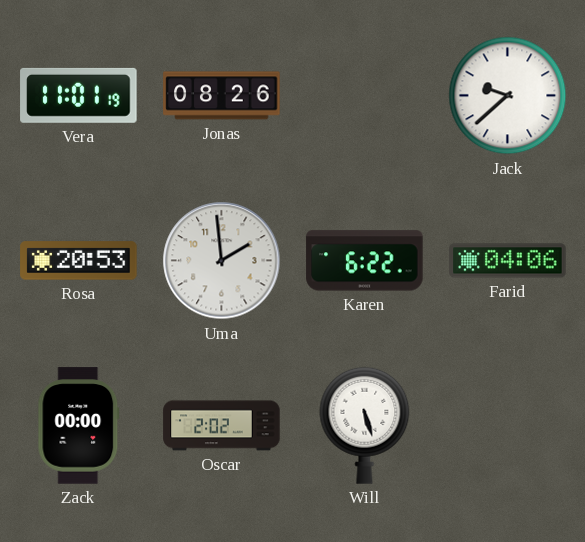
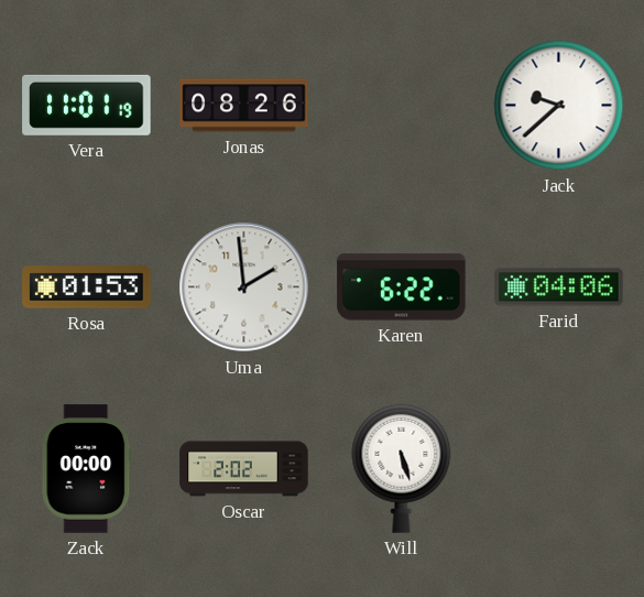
Rosa: 20:53 -> 01:53 (87, 287)
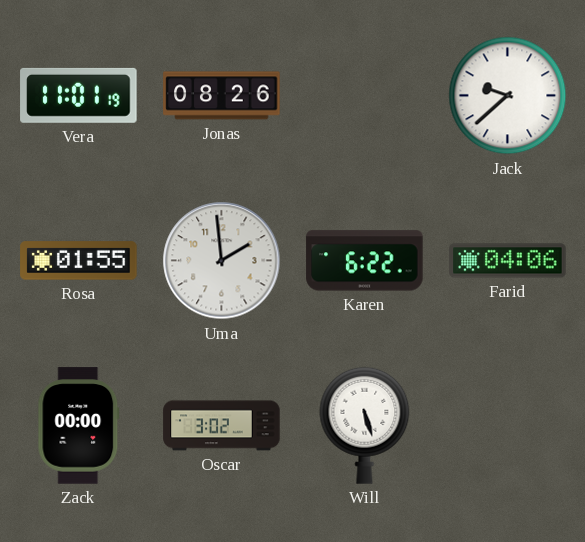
Rosa: 01:53 -> 01:55 (79, 261)
Oscar: 2:02 -> 3:02 (222, 426)
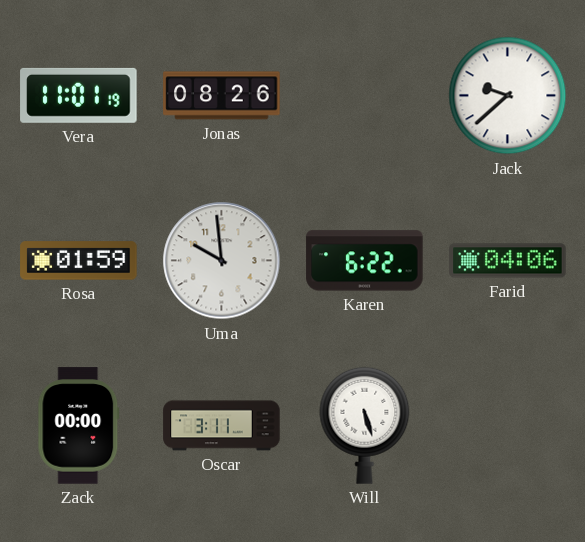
Rosa: 01:55 -> 01:59 (79, 261)
Uma: 1:59 -> 9:59 (222, 261)
Oscar: 3:02 -> 3:11 (222, 426)
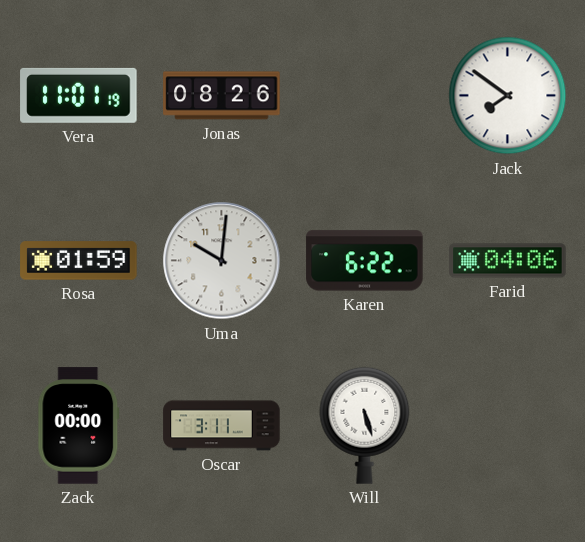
Jack: 9:38 -> 7:51 (508, 96)
Uma: 9:59 -> 10:01 (222, 261)
